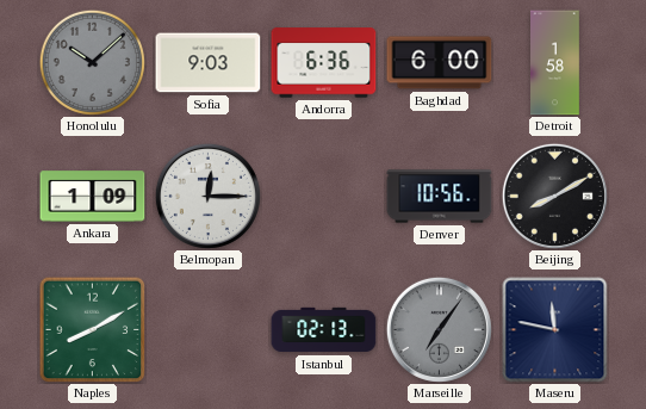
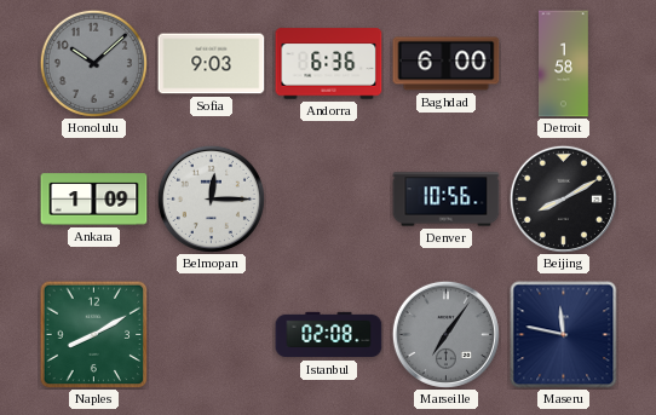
Istanbul: 02:13 -> 02:08 (329, 335)
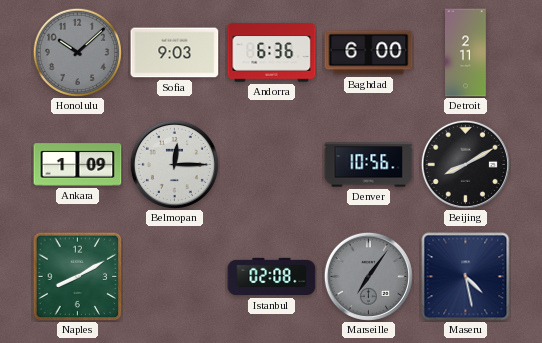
Detroit: 1:58 -> 2:11 (466, 53)
Maseru: 11:47 -> 4:28 (466, 277)
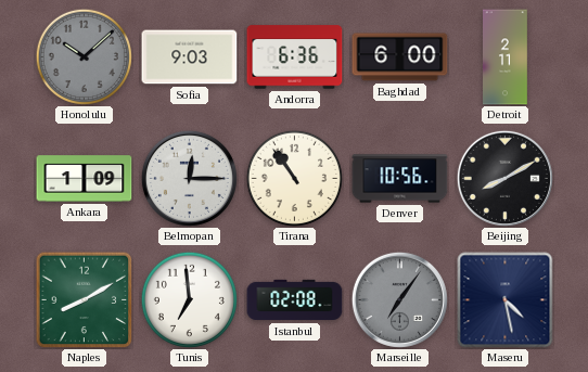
Tirana: none -> 10:54 (294, 178)
Tunis: none -> 6:59 (189, 299)
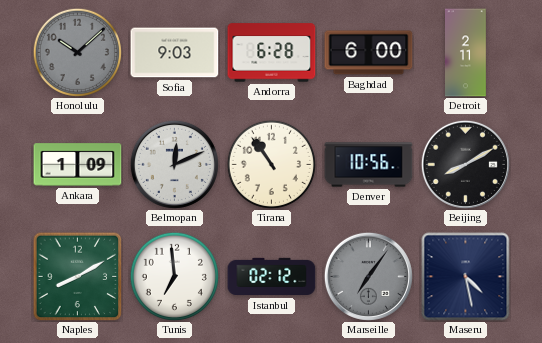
Andorra: 6:36 -> 6:28 (272, 53)
Belmopan: 12:15 -> 12:11 (174, 164)
Istanbul: 02:08 -> 02:12 (272, 277)
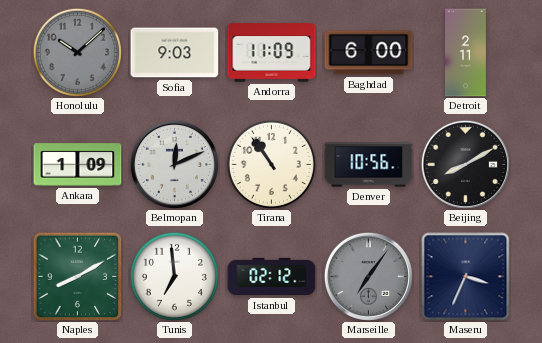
Andorra: 6:28 -> 11:09 (272, 53)
Maseru: 4:28 -> 3:34 (466, 277)
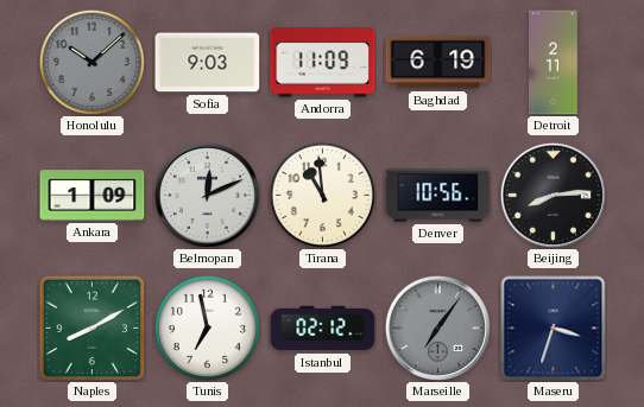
Baghdad: 6:00 -> 6:19 (438, 63)
Tirana: 10:54 -> 10:59 (322, 195)
Beijing: 8:10 -> 8:14 (553, 195)
Tunis: 6:59 -> 6:58 (207, 327)
Maseru: 3:34 -> 3:33 (554, 329)
